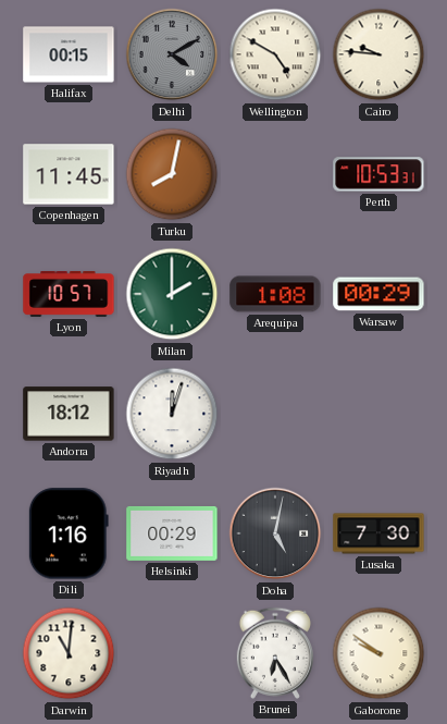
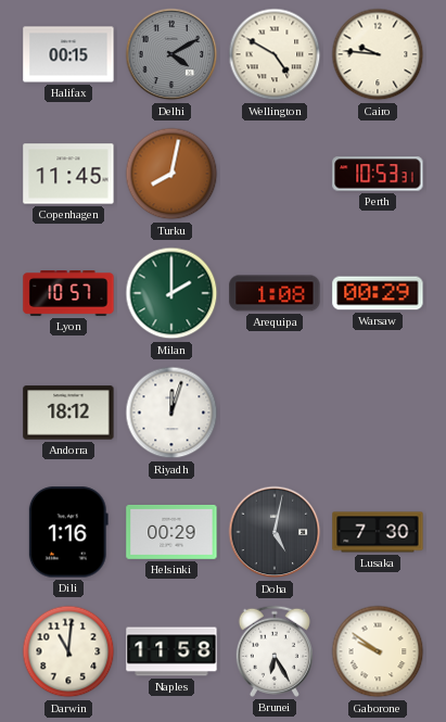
Naples: none -> 11:58 (171, 651)
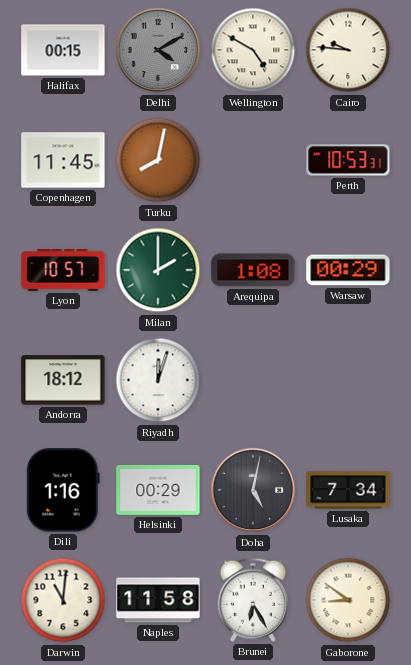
Lusaka: 7:30 -> 7:34 (348, 490)
Gaborone: 9:51 -> 8:51 (348, 600)
